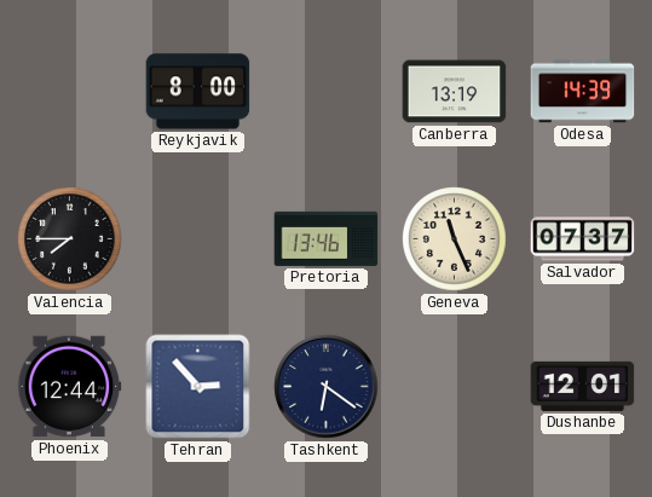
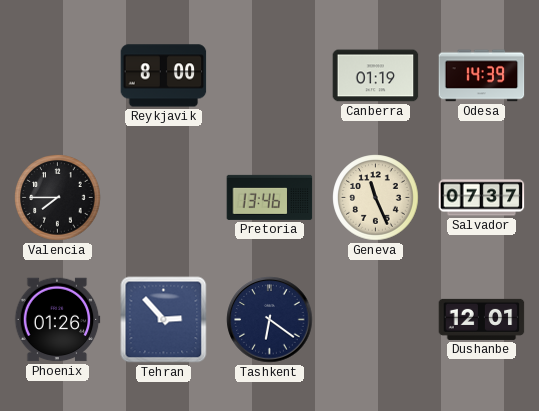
Canberra: 13:19 -> 01:19 (376, 76)
Phoenix: 12:44 -> 01:26 (57, 320)
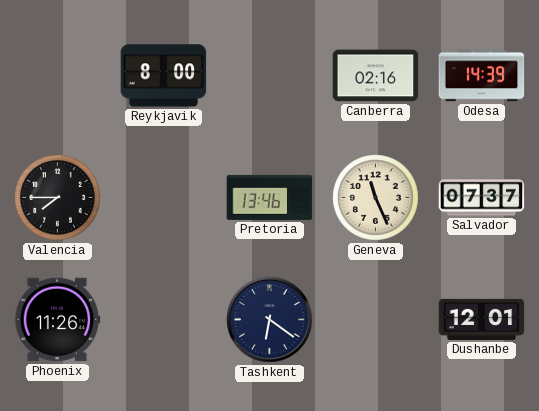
Canberra: 01:19 -> 02:16 (376, 76)
Phoenix: 01:26 -> 11:26 (57, 320)
Tehran: 2:53 -> none (164, 320)
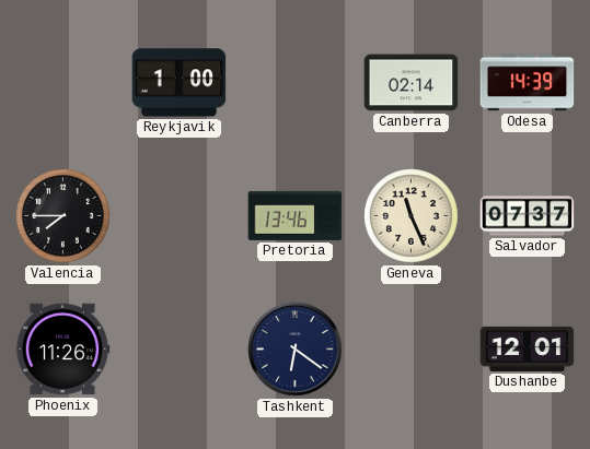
Reykjavik: 8:00 -> 1:00 (180, 83)
Canberra: 02:16 -> 02:14 (412, 83)
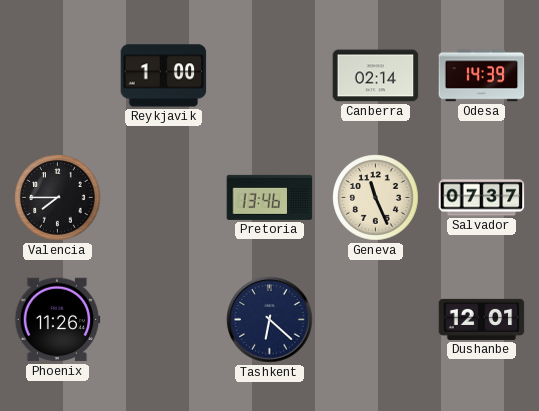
Tashkent: 6:21 -> 6:22 (270, 320)
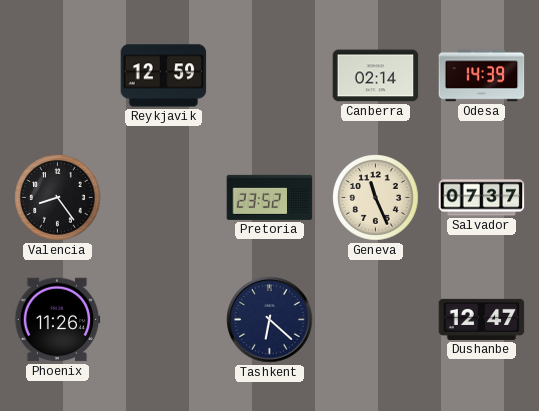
Reykjavik: 1:00 -> 12:59 (164, 76)
Valencia: 7:45 -> 8:24 (58, 198)
Pretoria: 13:46 -> 23:52 (270, 197)
Dushanbe: 12:01 -> 12:47 (482, 319)
